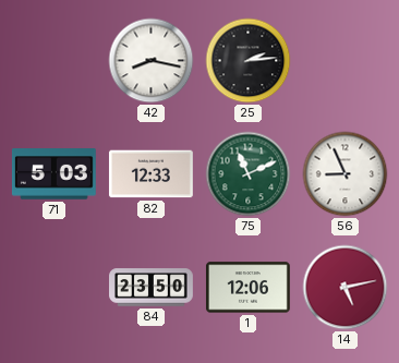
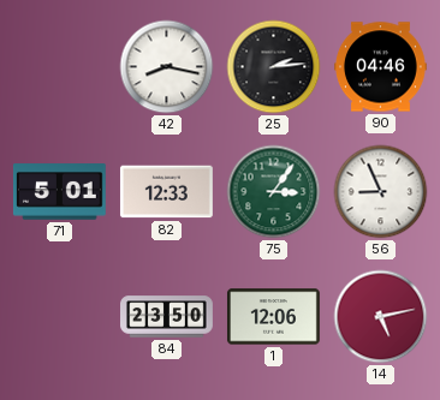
90: none -> 04:46 (381, 67)
71: 5:03 -> 5:01 (59, 192)
75: 11:11 -> 3:06 (274, 192)
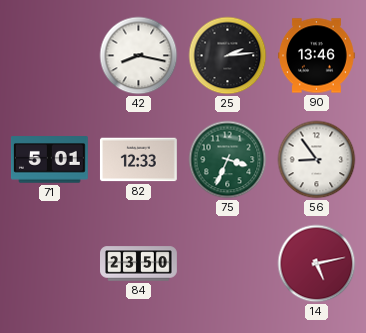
90: 04:46 -> 13:46 (317, 56)
75: 3:06 -> 3:34 (228, 160)
56: 8:56 -> 8:54 (317, 160)
1: 12:06 -> none (274, 317)
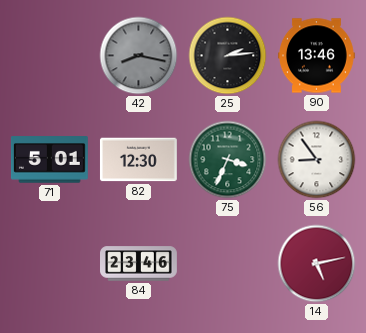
42 dial: white -> grey (139, 56)
82: 12:33 -> 12:30 (139, 160)
84: 23:50 -> 23:46 (139, 264)
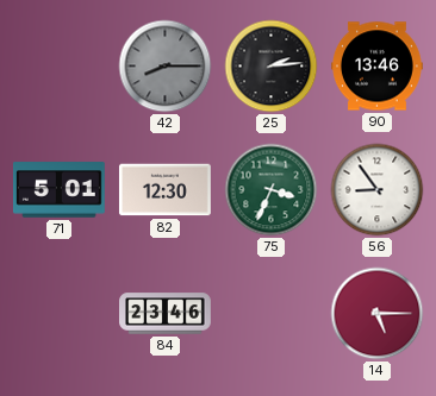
42: 8:17 -> 8:15 (166, 67)
14: 5:13 -> 5:15 (378, 314)
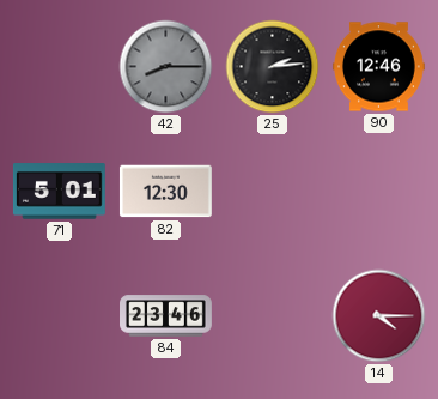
90: 13:46 -> 12:46 (379, 67)
75: 3:34 -> none (272, 190)
56: 8:54 -> none (378, 190)
14: 5:15 -> 4:15 (379, 316)
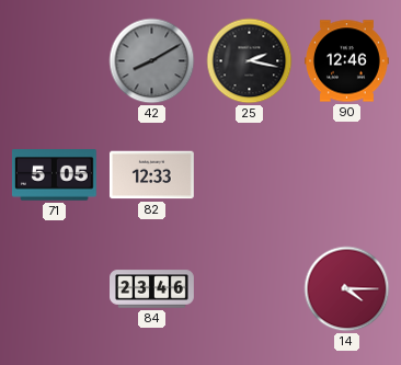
42: 8:15 -> 8:10 (152, 61)
25: 2:14 -> 2:17 (250, 61)
71: 5:01 -> 5:05 (54, 175)
82: 12:30 -> 12:33 (152, 175)
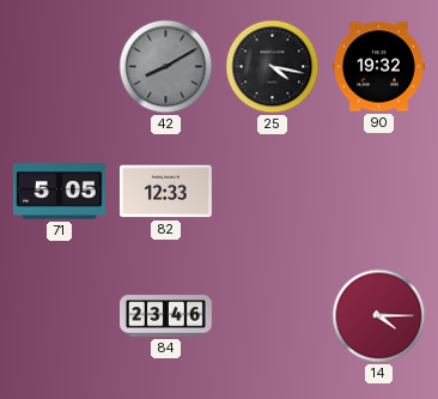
25: 2:17 -> 4:17 (273, 67)
90: 12:46 -> 19:32 (379, 67)
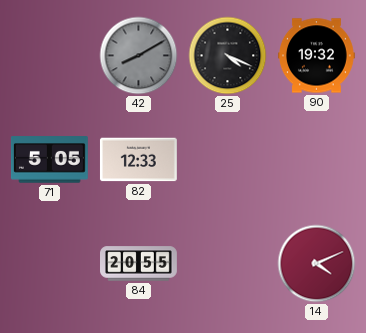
25: 4:17 -> 4:19 (228, 56)
84: 23:46 -> 20:55 (139, 264)
14: 4:15 -> 4:11 (317, 264)
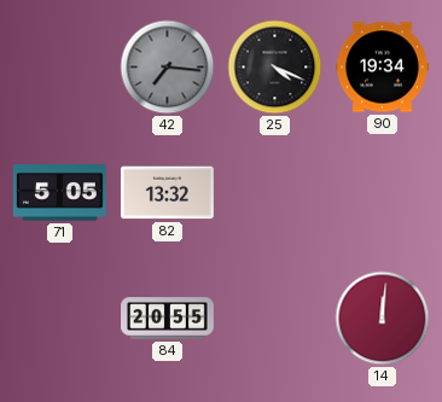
42: 8:10 -> 7:16 (168, 68)
90: 19:32 -> 19:34 (383, 68)
82: 12:33 -> 13:32 (168, 193)
14: 4:11 -> 12:01 (383, 319)
